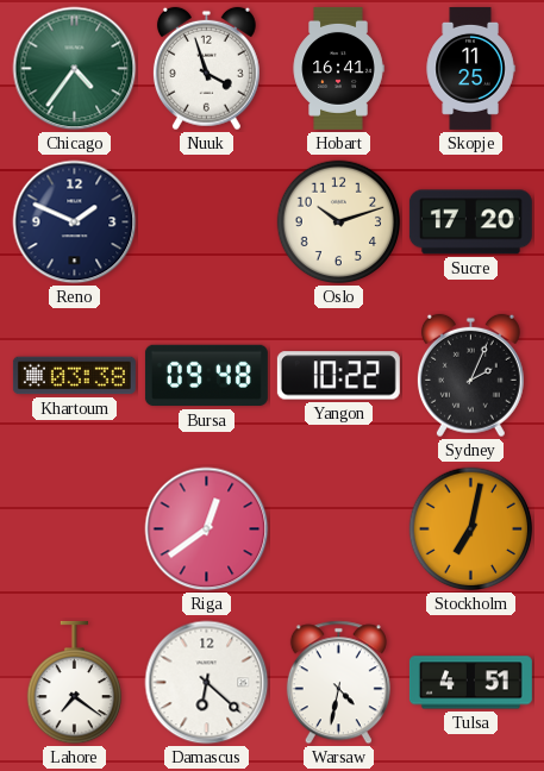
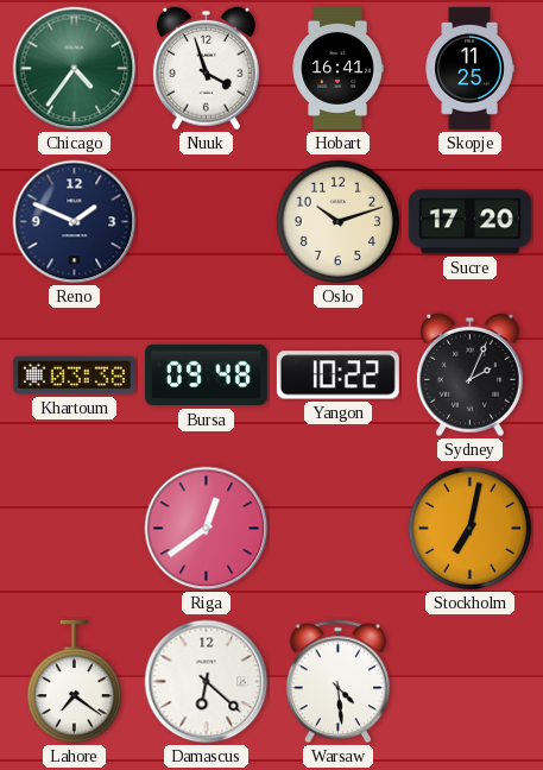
Warsaw: 4:32 -> 4:29 (337, 682)
Tulsa: 4:51 -> none (470, 683)
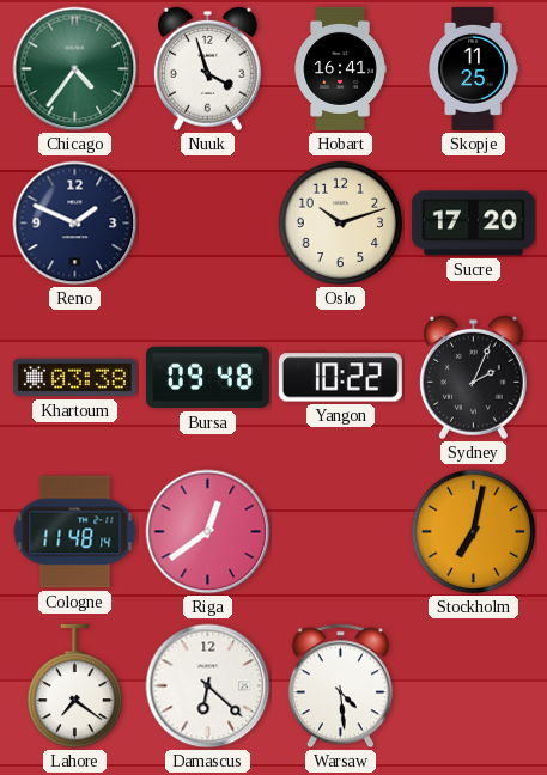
Cologne: none -> 11:48 (75, 532)
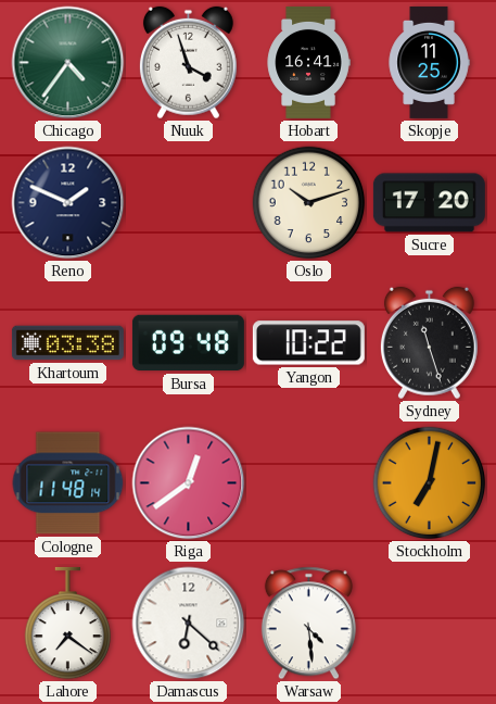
Sydney: 2:04 -> 11:27 (429, 343)
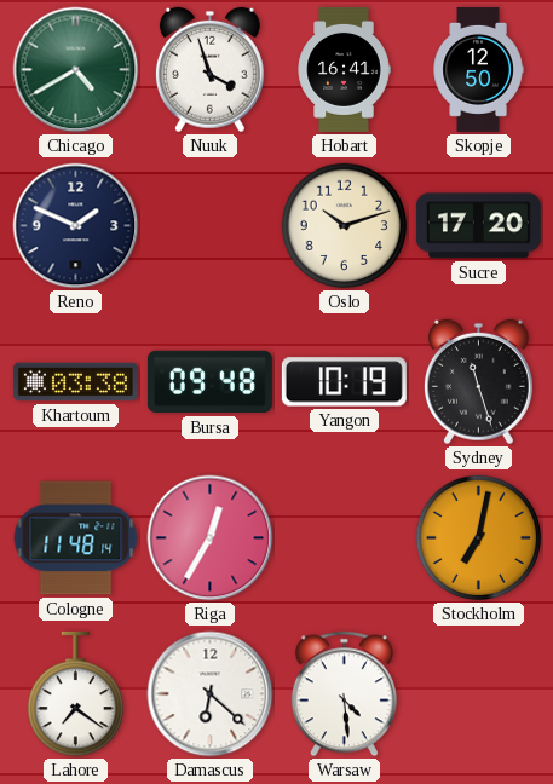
Chicago: 4:36 -> 4:40 (76, 70)
Skopje: 11:25 -> 12:50 (478, 69)
Yangon: 10:22 -> 10:19 (344, 382)
Riga: 12:39 -> 12:35 (211, 538)
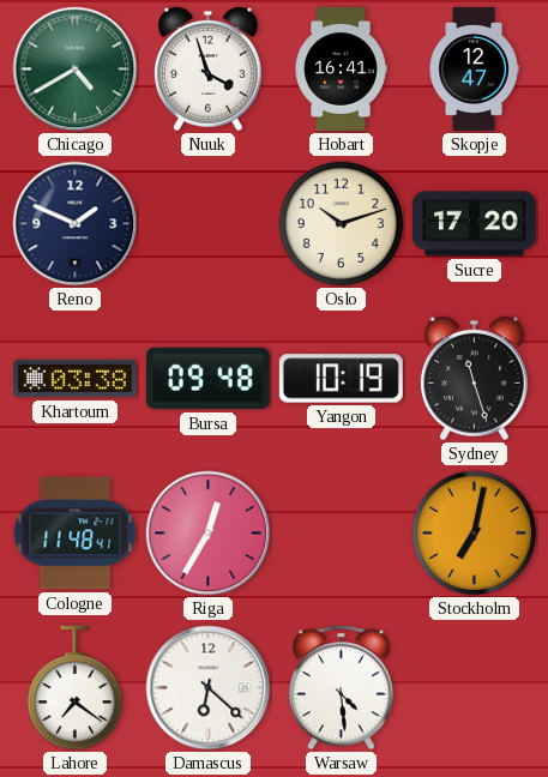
Skopje: 12:50 -> 12:47 (474, 68)
Cologne: 11:48:14 -> 11:48:41 (76, 534)
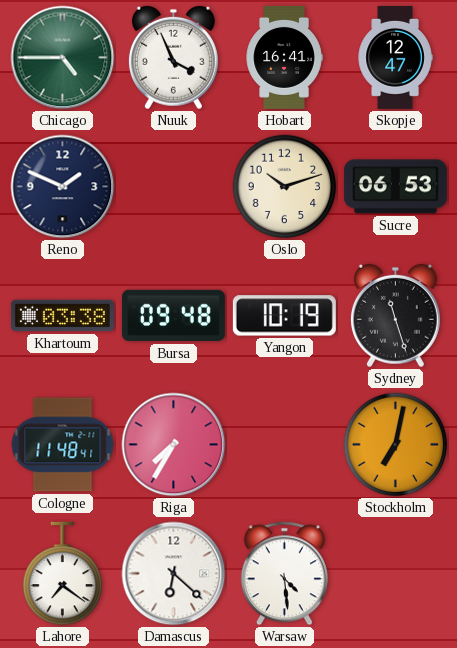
Chicago: 4:40 -> 4:45 (63, 58)
Nuuk: 3:57 -> 3:56 (173, 58)
Sucre: 17:20 -> 06:53 (395, 187)
Riga: 12:35 -> 7:35 (174, 445)
